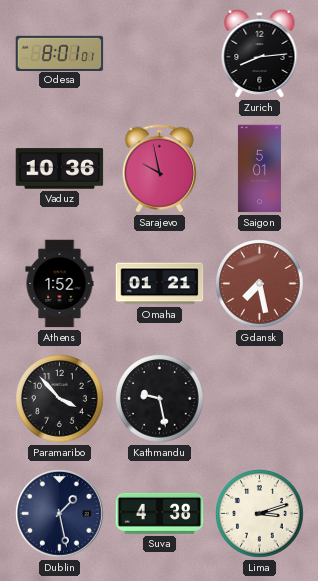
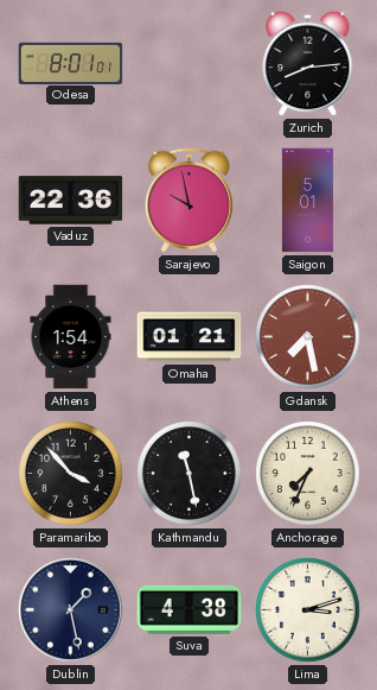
Vaduz: 10:36 -> 22:36 (71, 201)
Athens: 1:52 -> 1:54 (71, 337)
Kathmandu: 9:28 -> 11:28 (190, 474)
Anchorage: none -> 7:34 (308, 474)
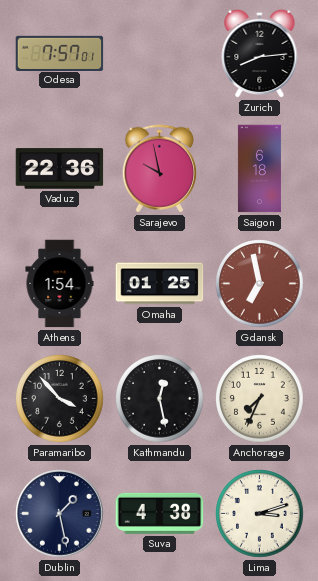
Odesa: 8:01 -> 7:57 (60, 53)
Saigon: 5:01 -> 6:18 (259, 169)
Omaha: 01:21 -> 01:25 (160, 284)
Gdansk: 7:28 -> 6:58 (260, 284)
Kathmandu: 11:28 -> 12:28 (160, 399)
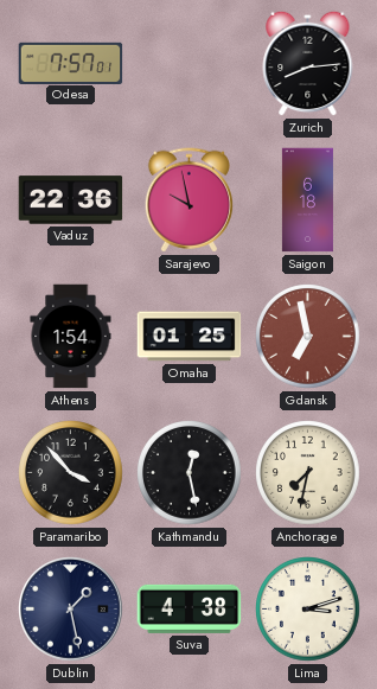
Anchorage: 7:34 -> 7:32 (308, 473)
